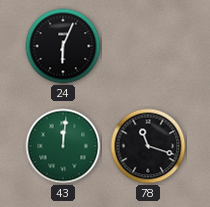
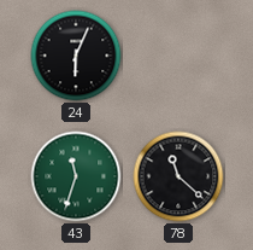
43: 12:01 -> 11:33 (76, 176)
78: 11:18 -> 11:22 (178, 176)
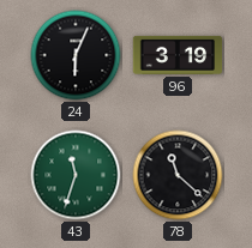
96: none -> 3:19 (178, 55)
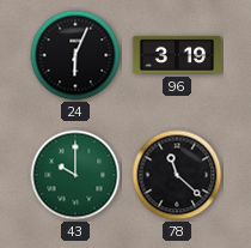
43: 11:33 -> 10:00 (75, 175)
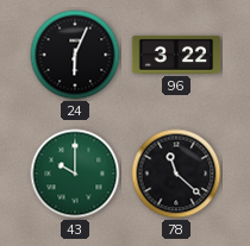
96: 3:19 -> 3:22 (176, 55)
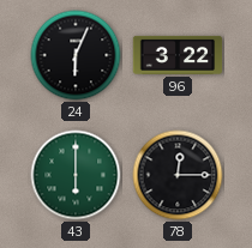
43: 10:00 -> 6:00 (76, 175)
78: 11:22 -> 12:15 (178, 175)
